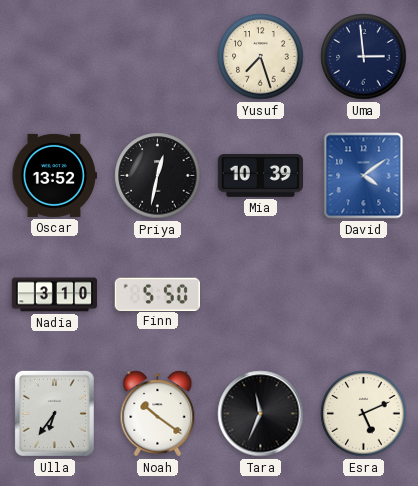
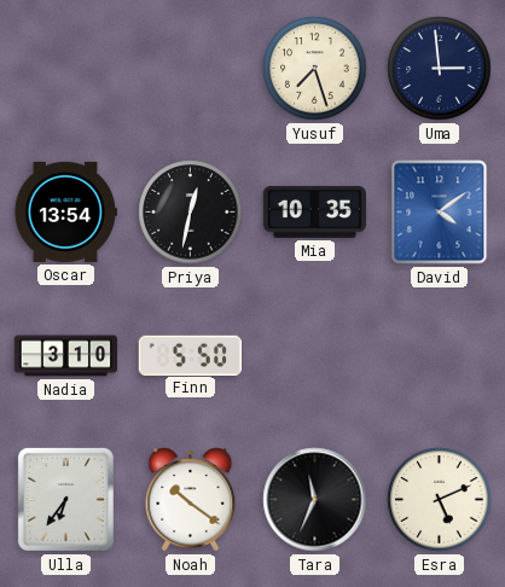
Oscar: 13:52 -> 13:54 (66, 211)
Mia: 10:39 -> 10:35 (314, 211)
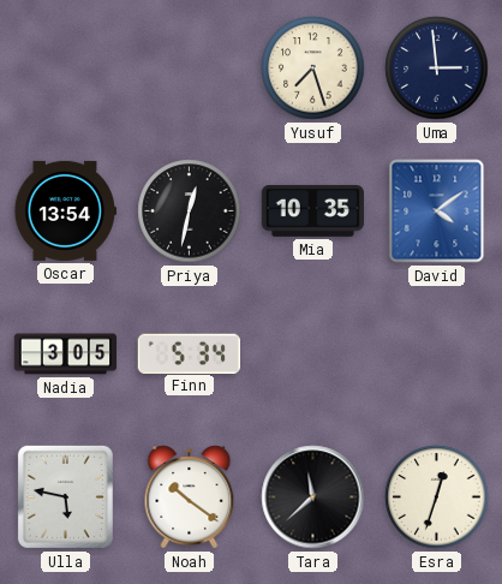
Nadia: 3:10 -> 3:05 (66, 354)
Finn: 5:50 -> 5:34 (189, 353)
Ulla: 6:36 -> 5:47 (65, 496)
Tara: 11:34 -> 11:38 (313, 497)
Esra: 5:11 -> 12:33 (437, 497)
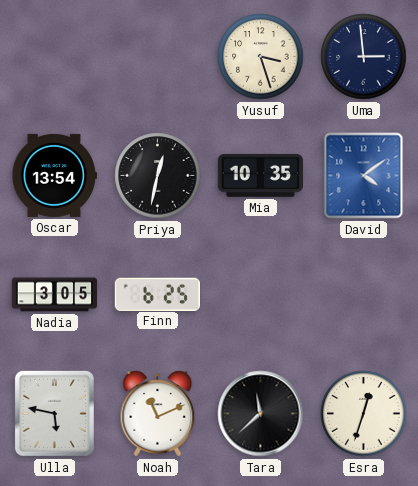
Yusuf: 7:27 -> 3:27 (261, 57)
Finn: 5:34 -> 6:25 (157, 294)
Noah: 10:21 -> 11:11 (158, 414)
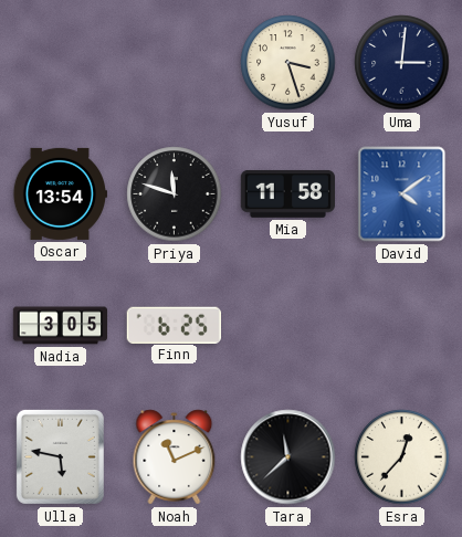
Uma: 2:59 -> 3:01 (402, 63)
Priya: 12:32 -> 11:48 (175, 194)
Mia: 10:35 -> 11:58 (287, 193)
Esra: 12:33 -> 12:37 (402, 457)
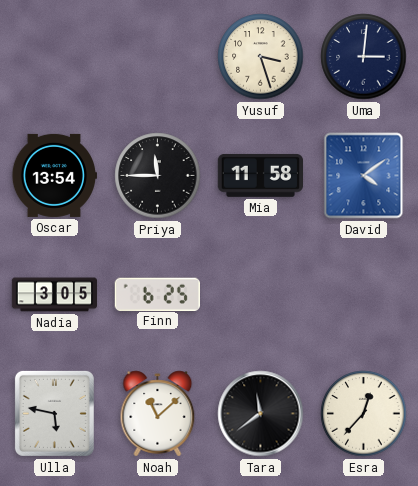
Priya: 11:48 -> 11:45 (158, 176)
Noah: 11:11 -> 11:08 (158, 414)
Tara: 11:38 -> 11:39 (261, 414)
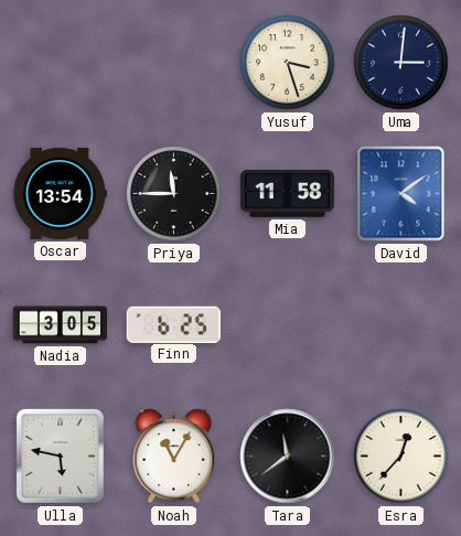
Noah: 11:08 -> 11:05 (174, 457)
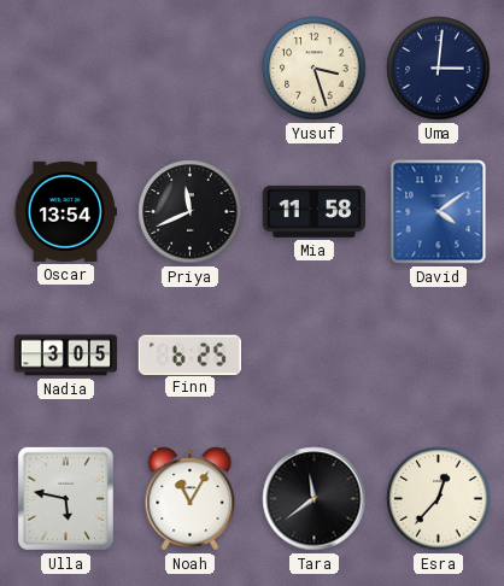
Priya: 11:45 -> 11:41 (191, 212)
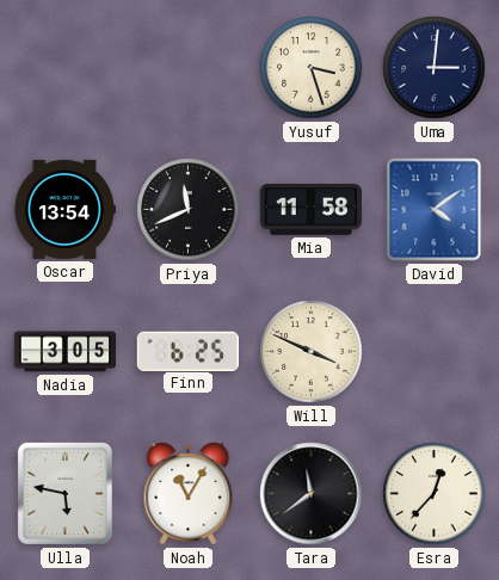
Will: none -> 3:49 (312, 352)
